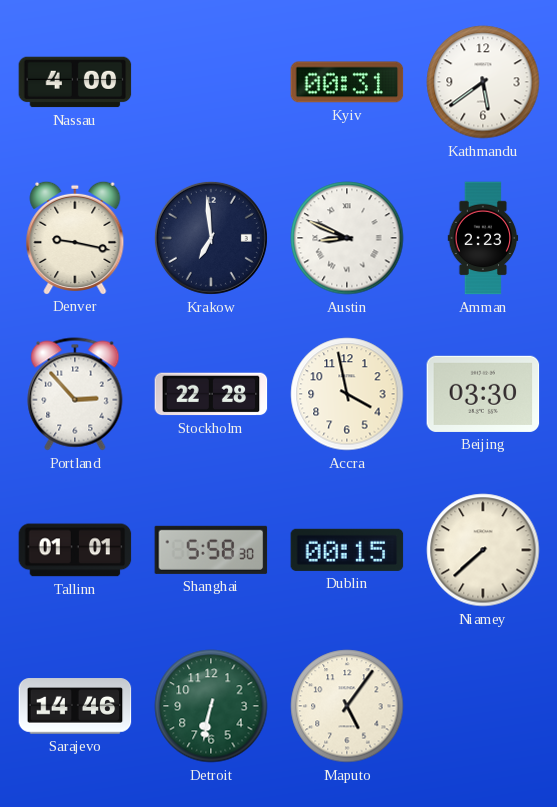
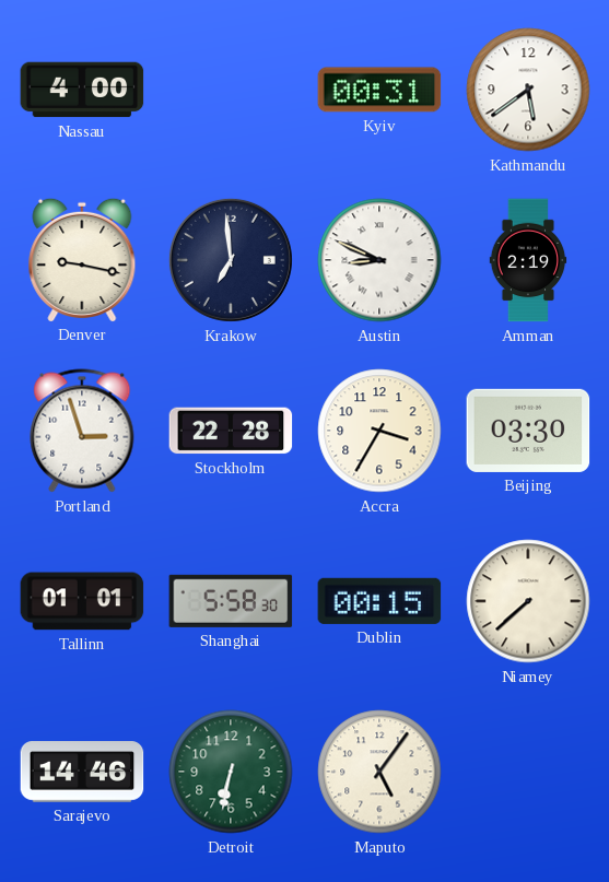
Amman: 2:23 -> 2:19 (528, 260)
Portland: 2:53 -> 2:57 (82, 431)
Accra: 3:58 -> 3:35 (379, 431)
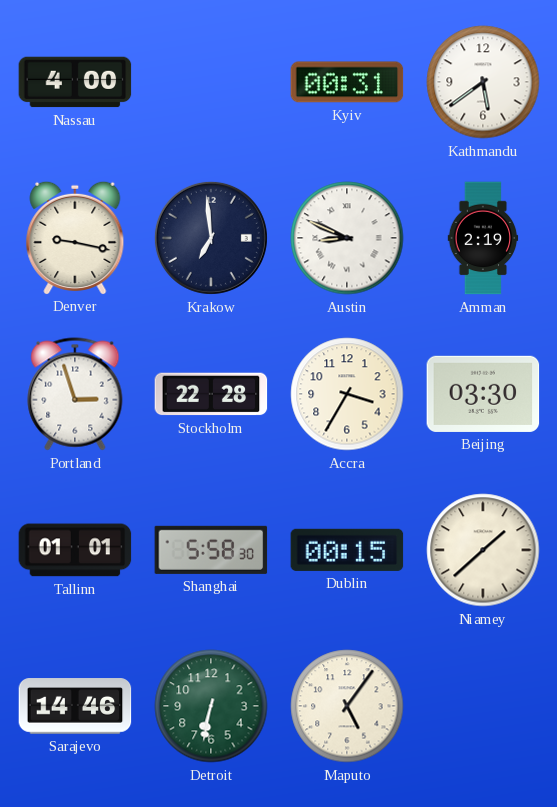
Niamey: 7:38 -> 1:38 (483, 550)
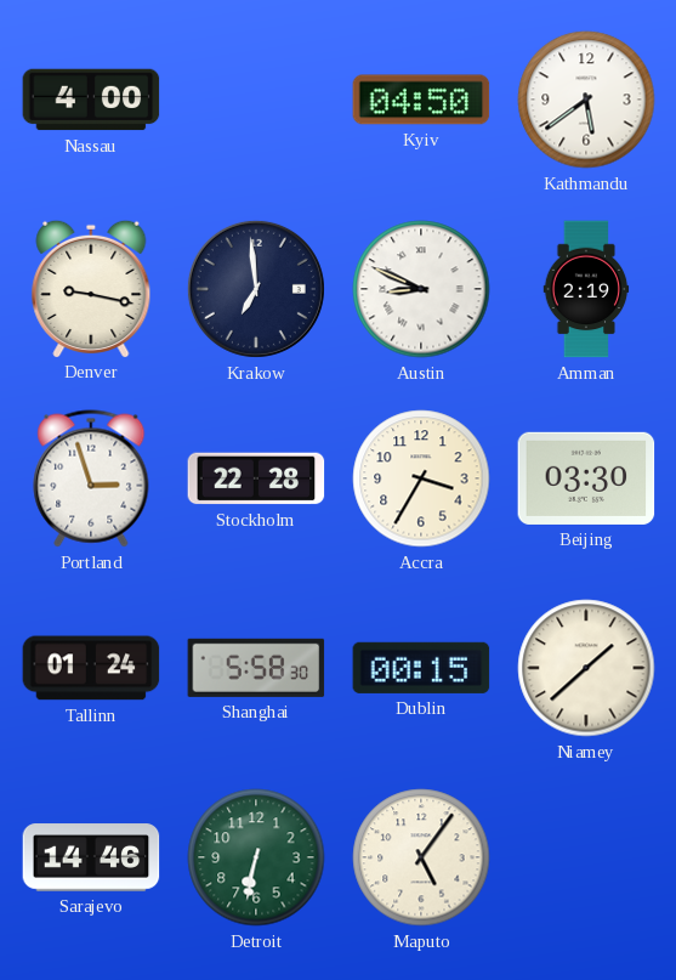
Kyiv: 00:31 -> 04:50 (421, 100)
Tallinn: 01:01 -> 01:24 (91, 668)
